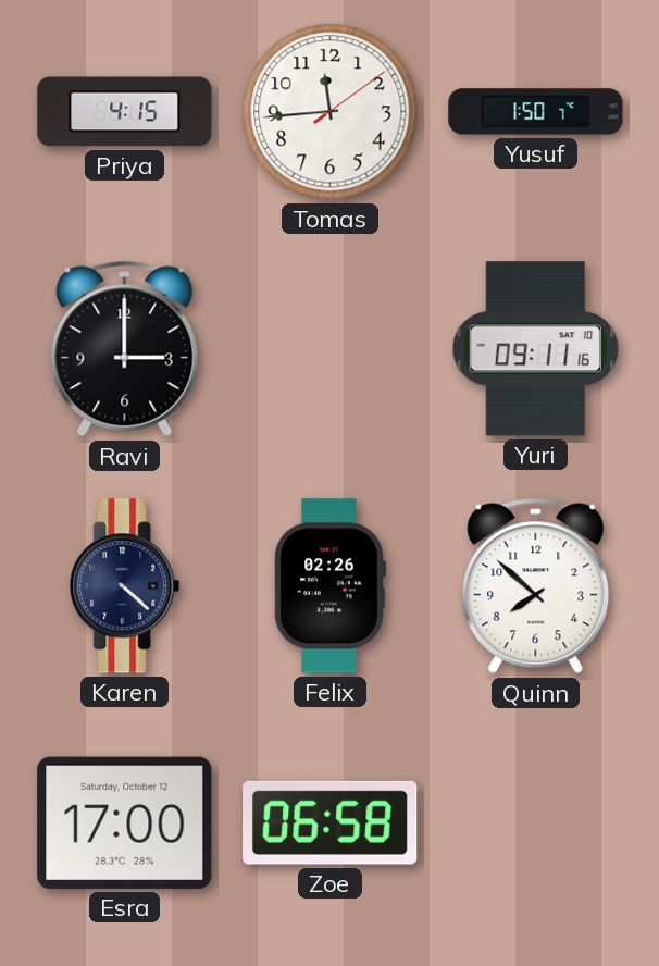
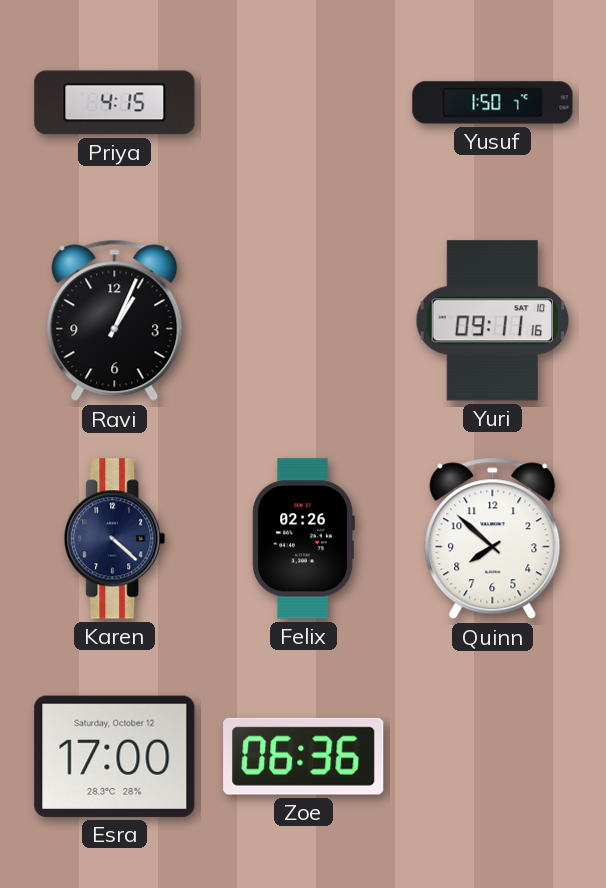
Tomas: 11:44 -> none (331, 112)
Ravi: 3:00 -> 1:04 (115, 321)
Zoe: 06:58 -> 06:36 (304, 756)
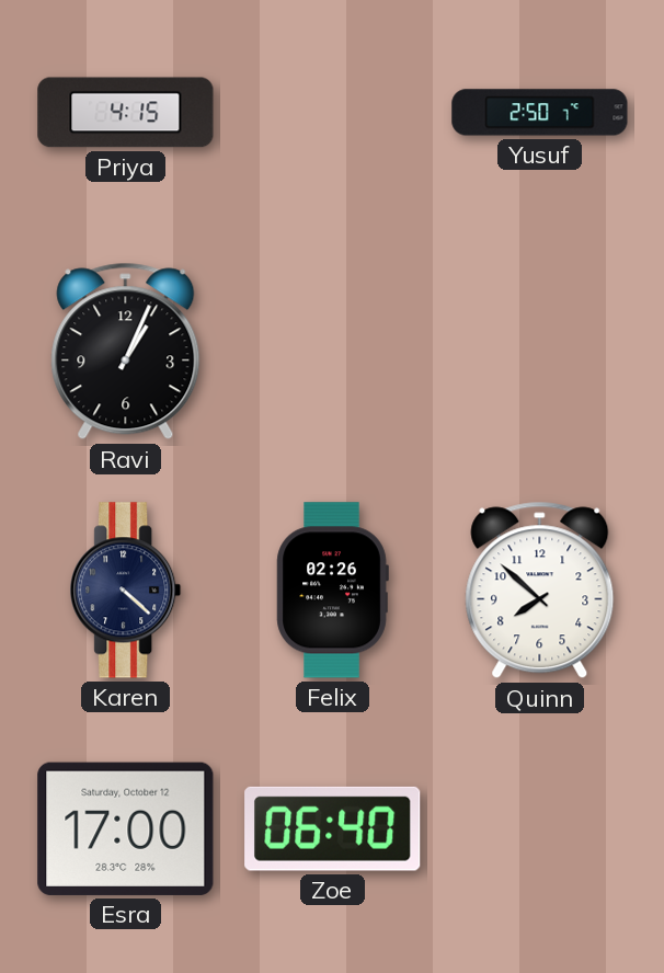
Yusuf: 1:50 -> 2:50 (540, 113)
Yuri: 09:11 -> none (493, 321)
Zoe: 06:36 -> 06:40 (333, 828)
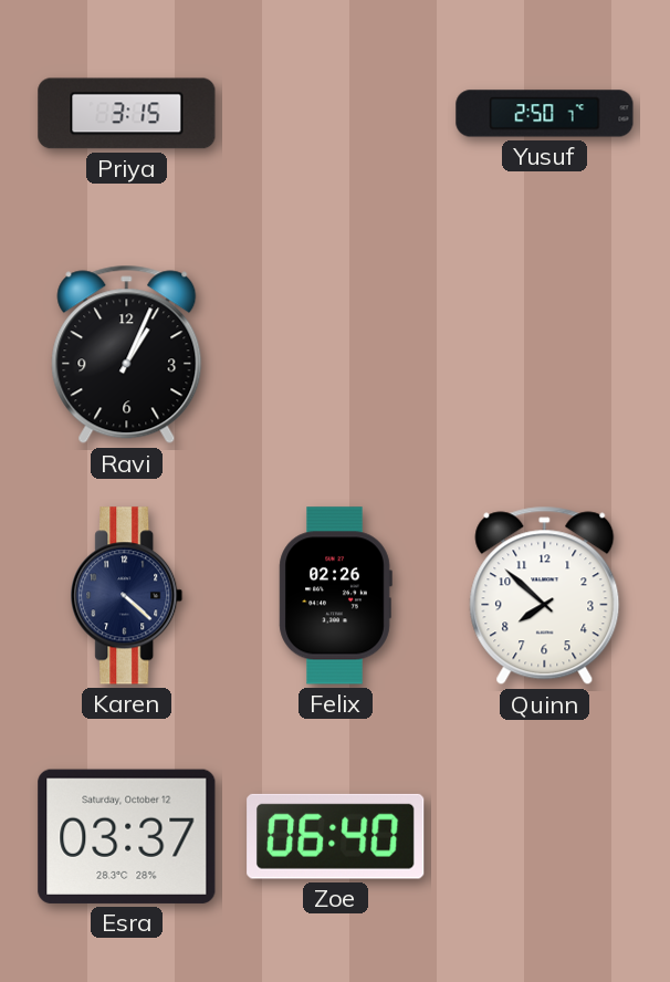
Priya: 4:15 -> 3:15 (127, 114)
Esra: 17:00 -> 03:37 (127, 836)
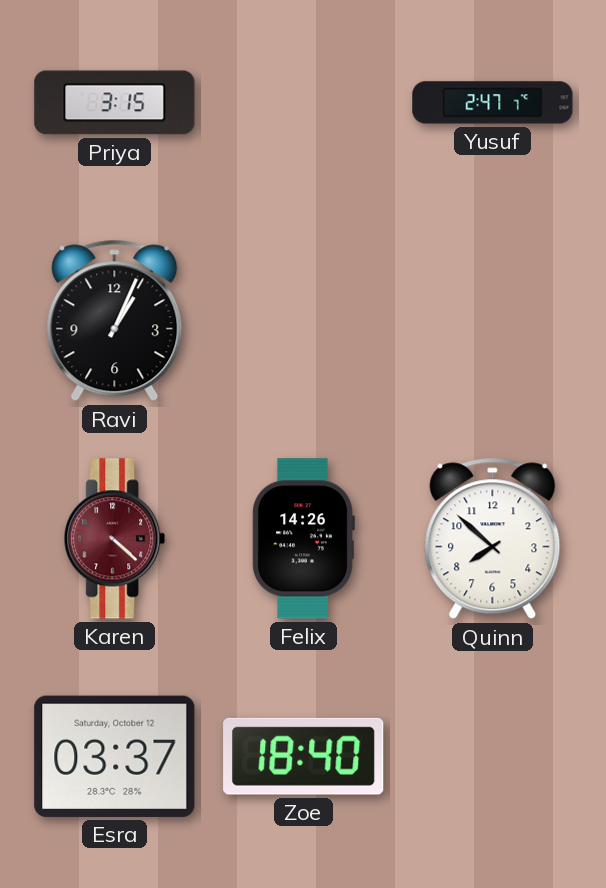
Yusuf: 2:50 -> 2:47 (493, 103)
Karen dial: navy -> burgundy (115, 539)
Felix: 02:26 -> 14:26 (303, 539)
Zoe: 06:40 -> 18:40 (304, 756)
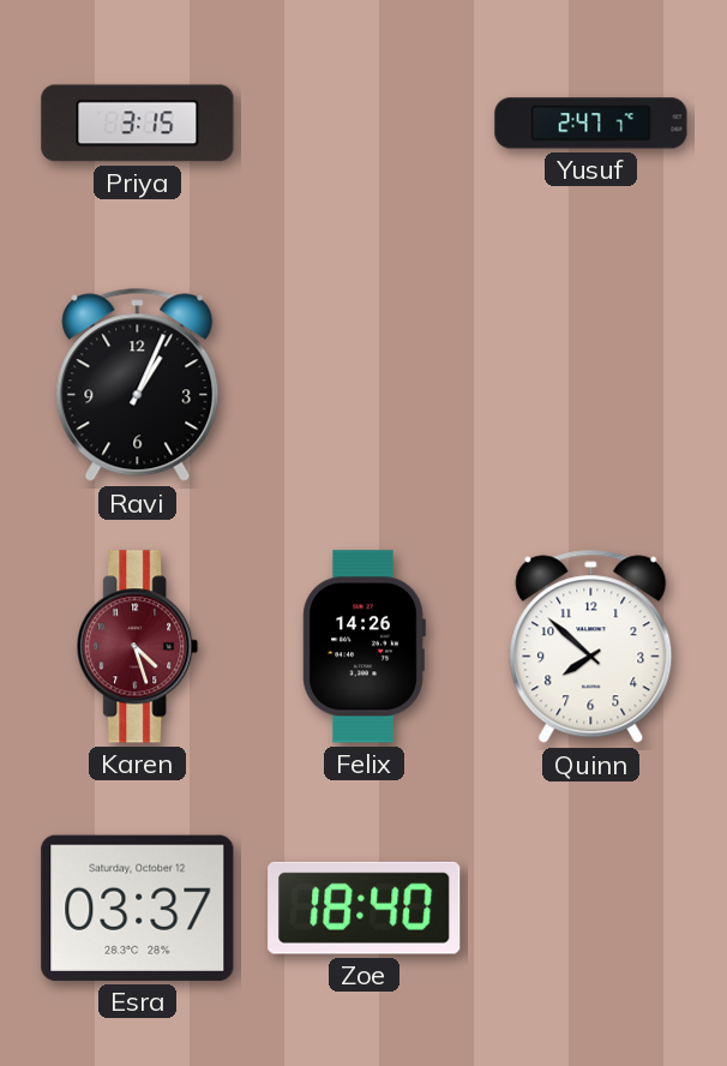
Karen: 4:22 -> 4:27 (138, 647)
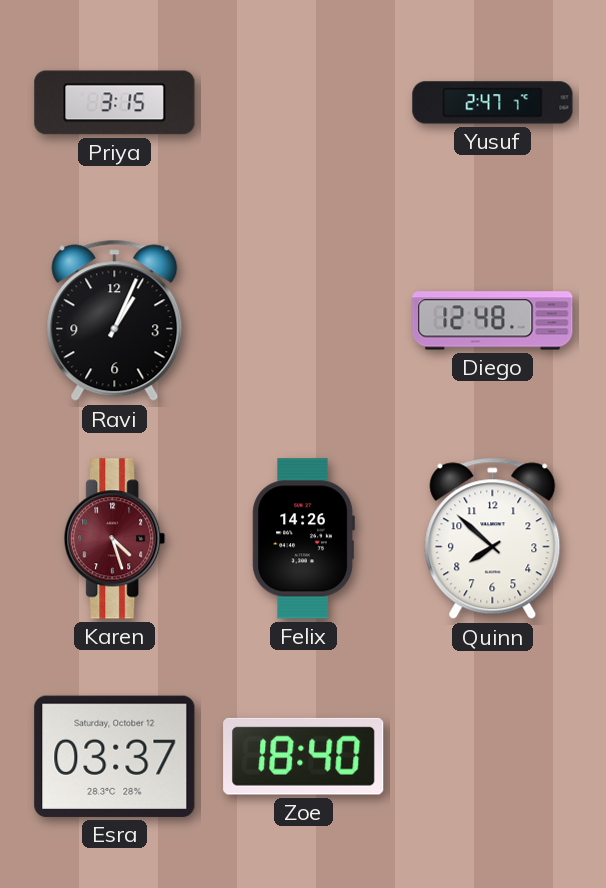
Diego: none -> 12:48 (493, 321)
